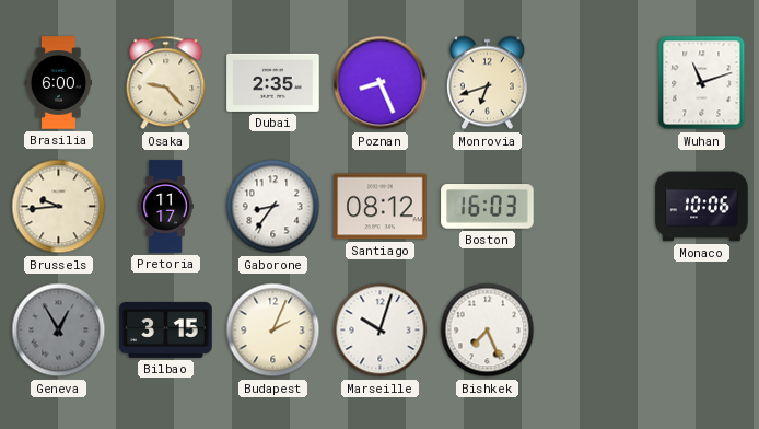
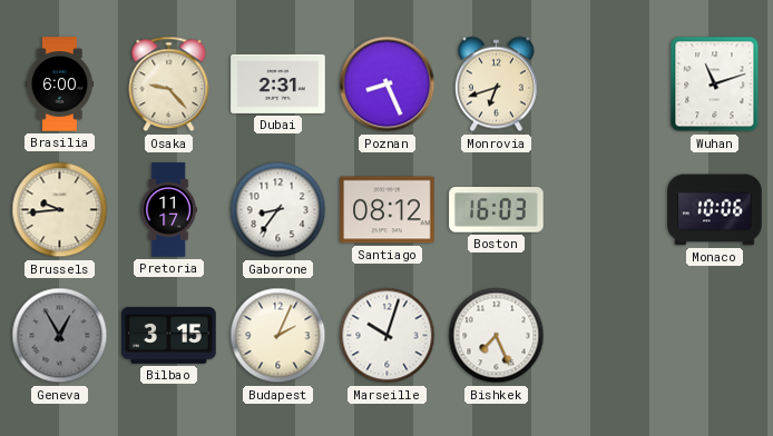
Dubai: 2:35 -> 2:31 (278, 83)
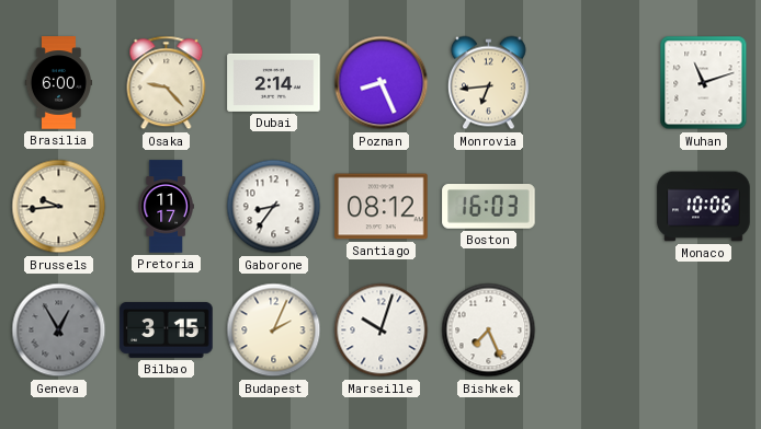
Dubai: 2:31 -> 2:14 (274, 82)
Monrovia: 6:42 -> 6:44 (488, 83)
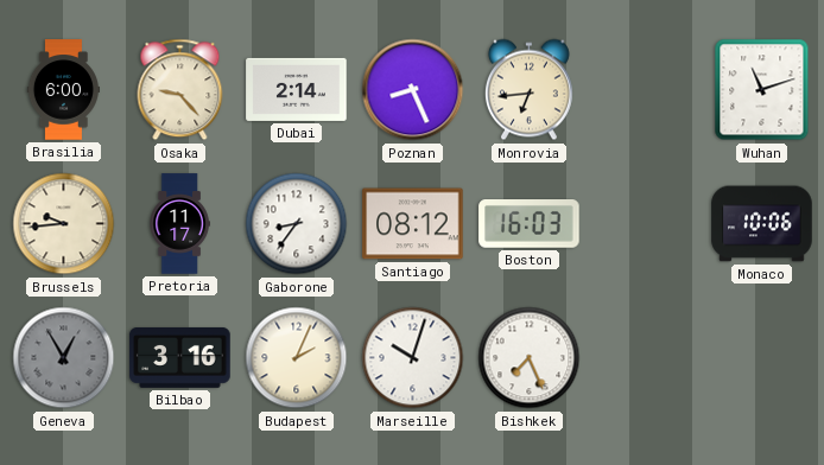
Bilbao: 3:15 -> 3:16 (180, 357)
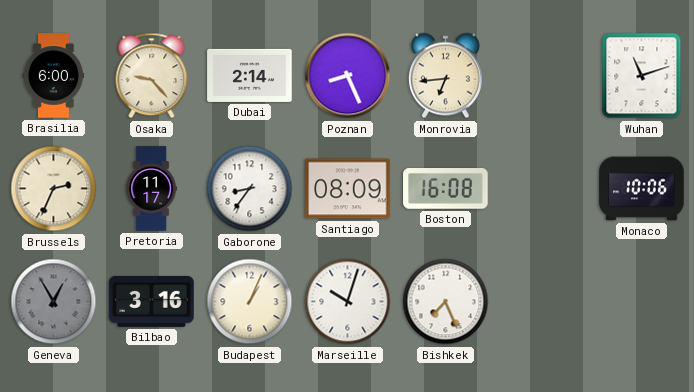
Brussels: 9:44 -> 2:34 (54, 189)
Santiago: 08:12 -> 08:09 (348, 189)
Boston: 16:03 -> 16:08 (446, 189)
Budapest: 2:04 -> 1:04 (250, 302)
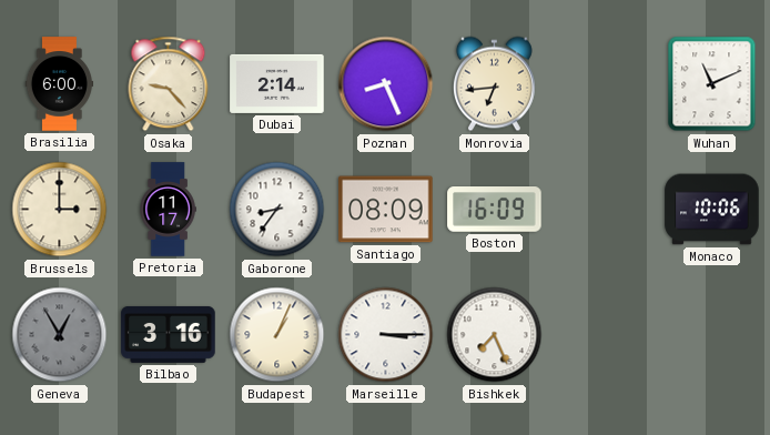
Wuhan: 11:12 -> 11:11 (712, 84)
Brussels: 2:34 -> 3:00 (60, 210)
Boston: 16:08 -> 16:09 (495, 210)
Marseille: 10:03 -> 3:15 (386, 335)
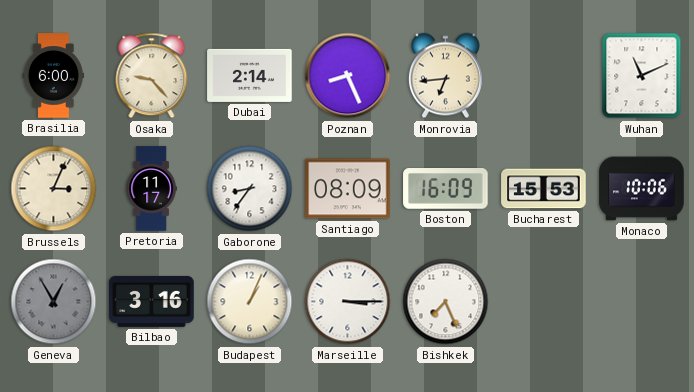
Brussels: 3:00 -> 3:04 (54, 189)
Bucharest: none -> 15:53 (544, 189)
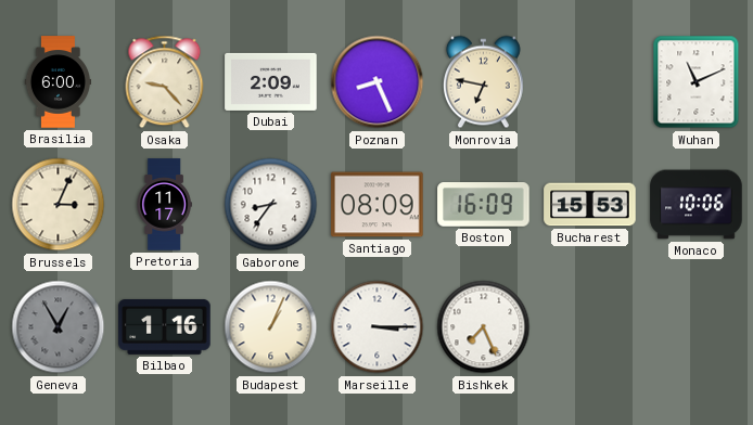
Dubai: 2:14 -> 2:09 (271, 81)
Monrovia: 6:44 -> 6:47 (483, 82)
Bilbao: 3:16 -> 1:16 (165, 326)
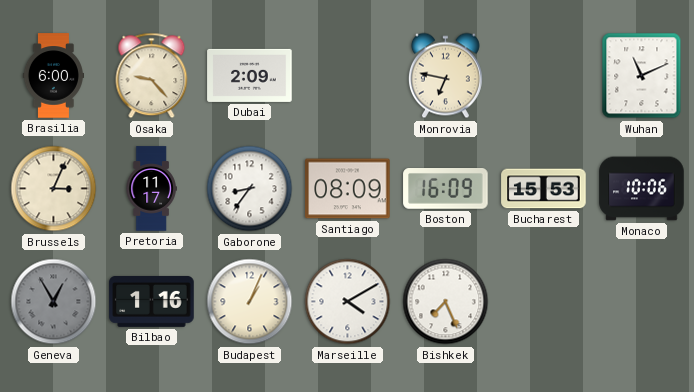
Poznan: 8:26 -> none (378, 82)
Marseille: 3:15 -> 4:10 (348, 302)
